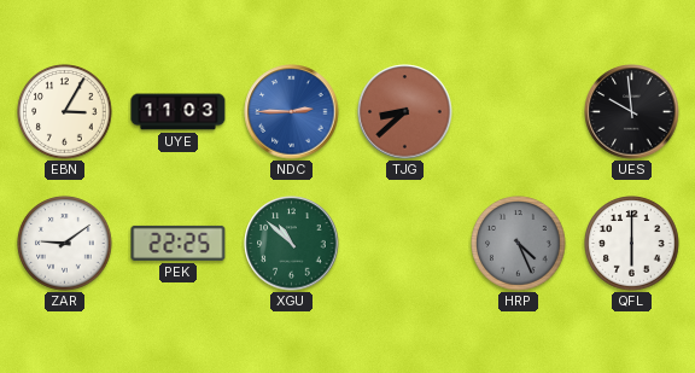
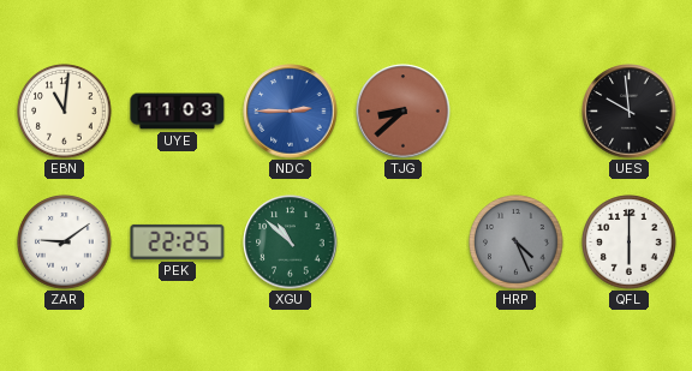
EBN: 3:05 -> 11:01 (65, 112)
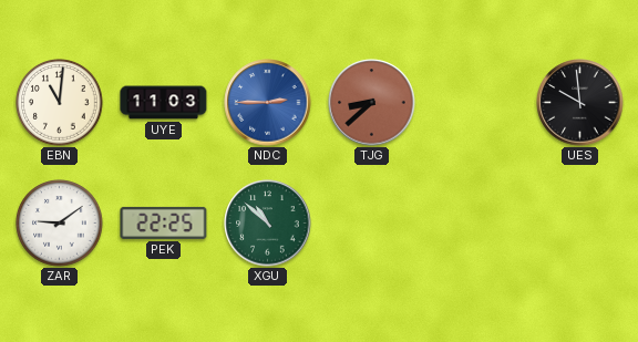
HRP: 4:26 -> none (517, 243)
QFL: 6:00 -> none (630, 243)
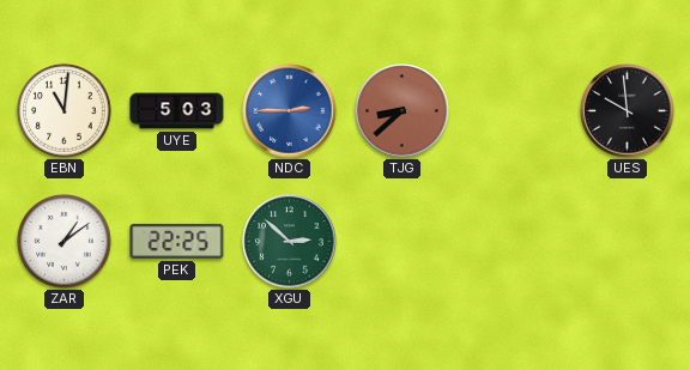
UYE: 11:03 -> 5:03 (177, 111)
ZAR: 9:09 -> 1:09 (65, 242)
XGU: 10:52 -> 2:52 (290, 242)
